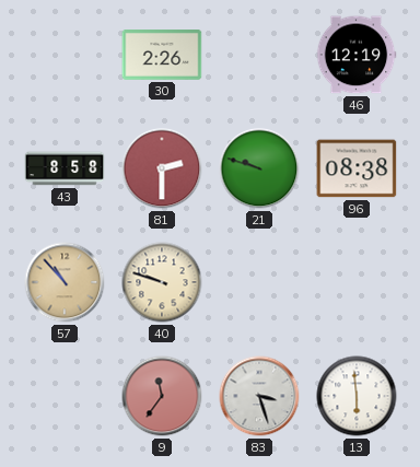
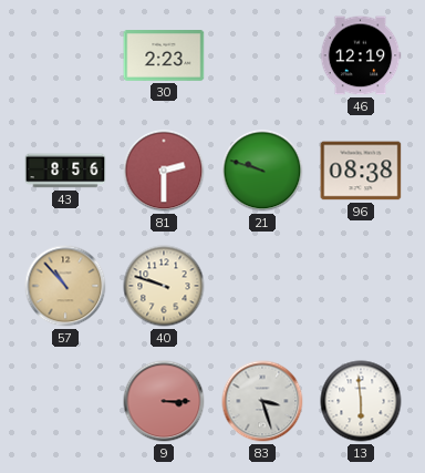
30: 2:26 -> 2:23 (164, 56)
43: 8:58 -> 8:56 (65, 171)
9: 11:36 -> 3:15 (164, 401)
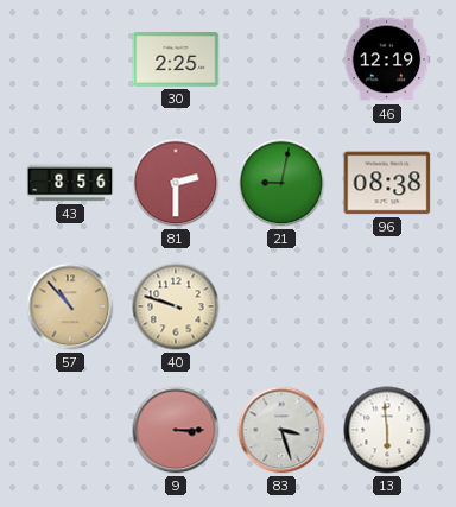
30: 2:23 -> 2:25 (176, 61)
21: 9:48 -> 9:02 (281, 183)
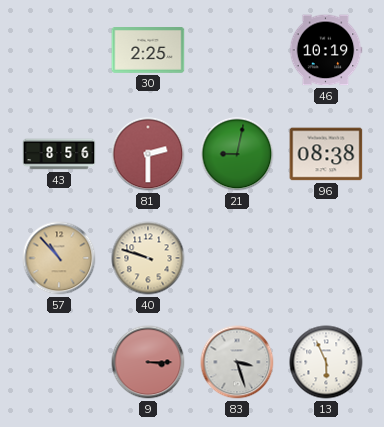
46: 12:19 -> 10:19 (326, 50)
13: 5:59 -> 5:56 (326, 362)
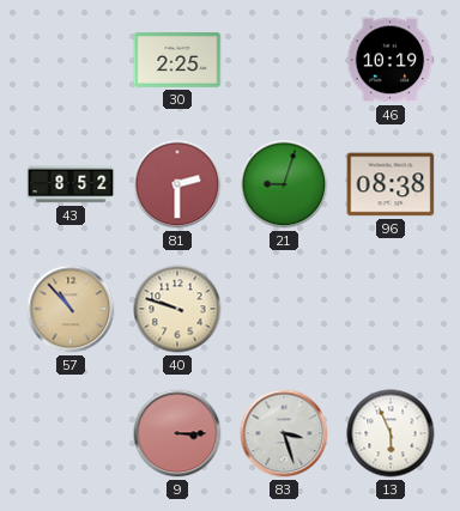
43: 8:56 -> 8:52 (71, 184)
21: 9:02 -> 9:03 (284, 184)
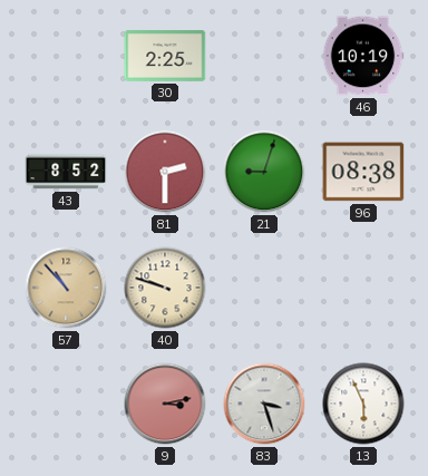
9: 3:15 -> 3:13 (165, 404)
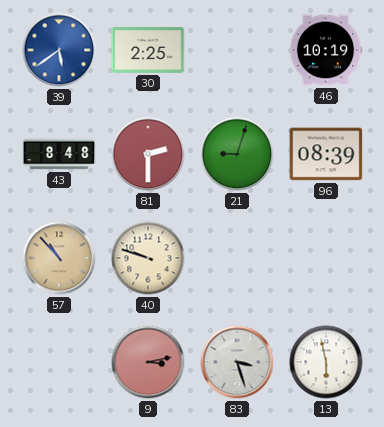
39: none -> 5:39 (59, 50)
43: 8:52 -> 8:48 (59, 154)
96: 08:38 -> 08:39 (326, 154)
13: 5:56 -> 5:58 (326, 362)
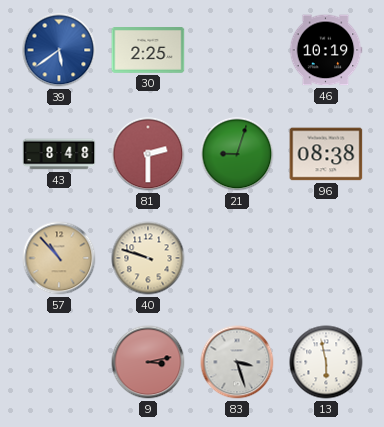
96: 08:39 -> 08:38 (326, 154)
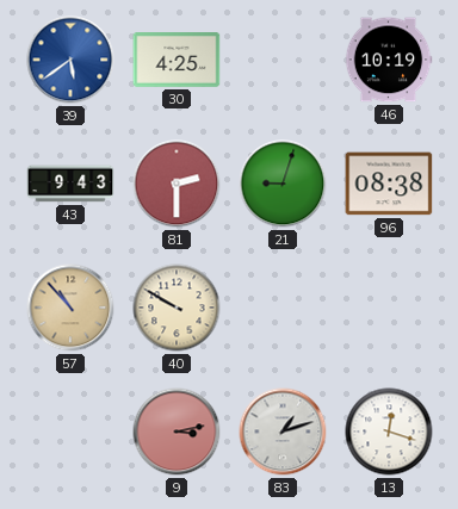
30: 2:25 -> 4:25 (177, 61)
43: 8:48 -> 9:43 (70, 184)
40: 9:48 -> 9:50 (177, 308)
83: 3:27 -> 1:12 (283, 432)
13: 5:58 -> 12:18 (389, 432)
